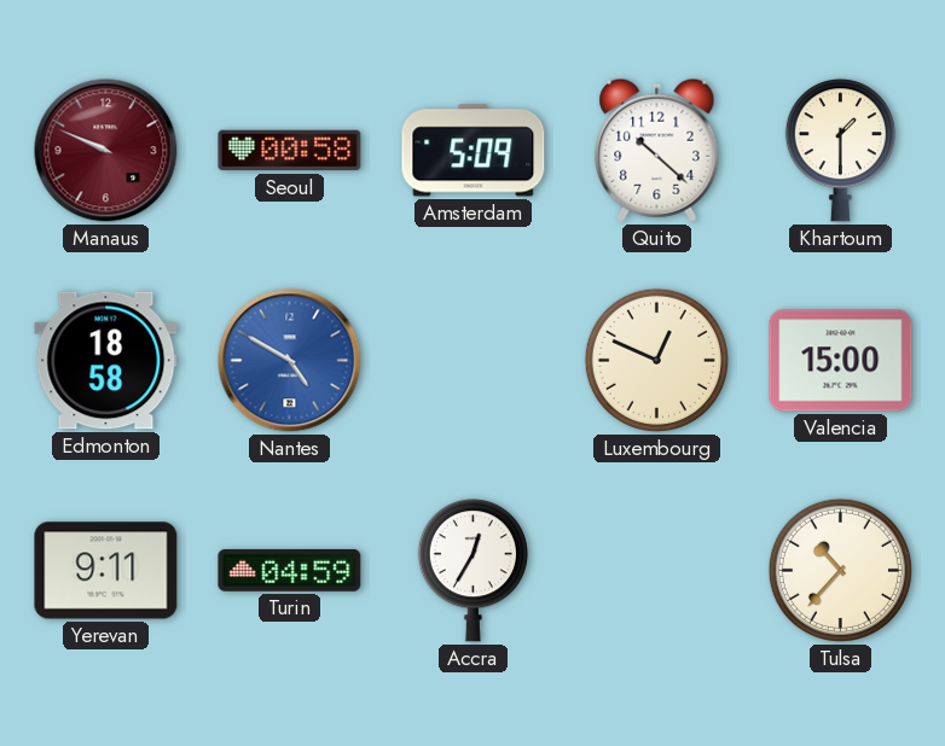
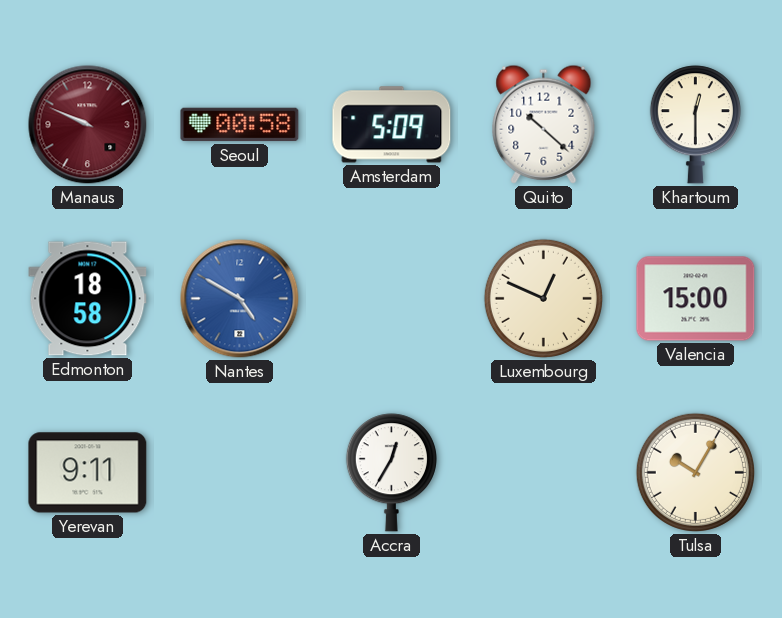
Khartoum: 1:30 -> 12:30 (695, 125)
Turin: 04:59 -> none (290, 570)
Tulsa: 10:37 -> 10:05 (695, 472)
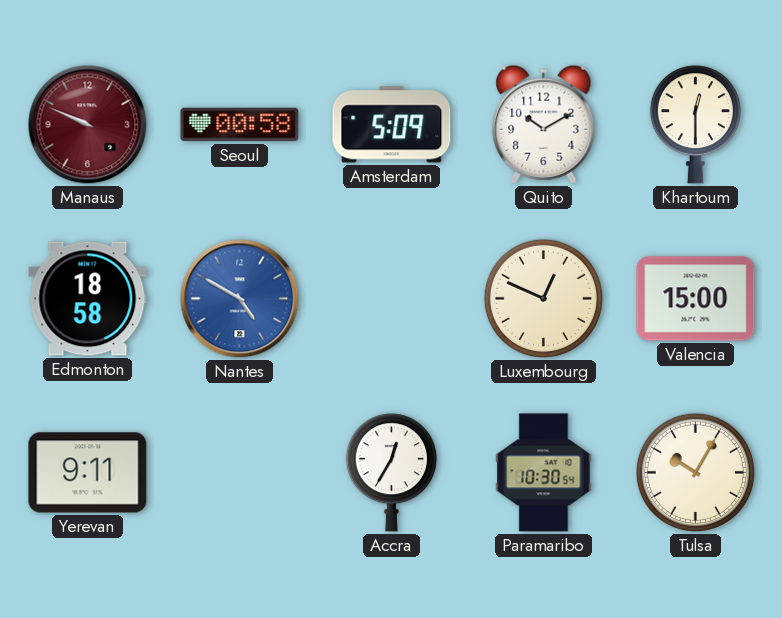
Quito: 10:22 -> 10:10 (544, 124)
Paramaribo: none -> 10:30 (544, 473)
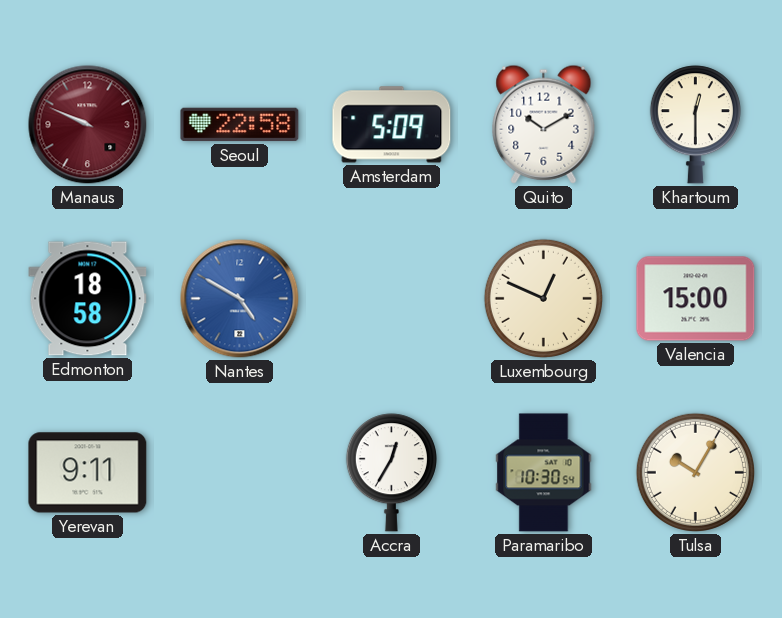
Seoul: 00:58 -> 22:58 (240, 125)
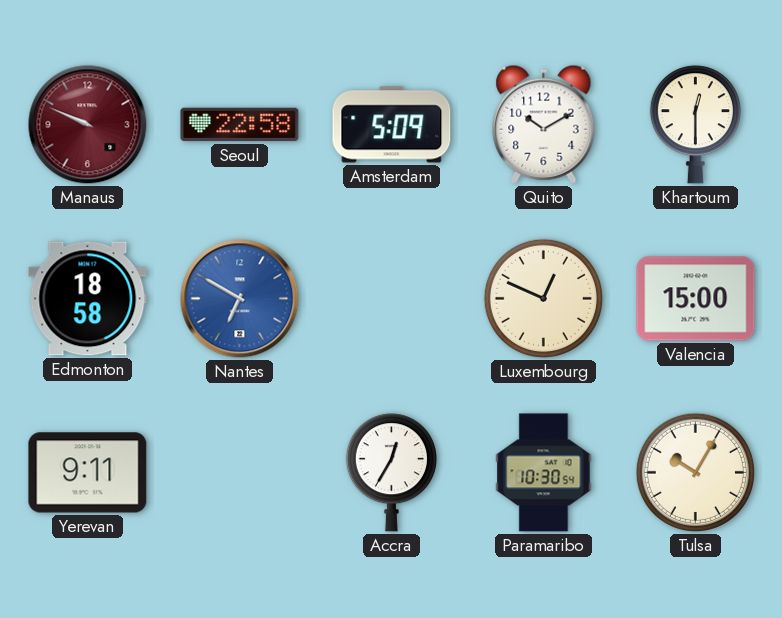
Nantes: 4:50 -> 6:50 (240, 299)
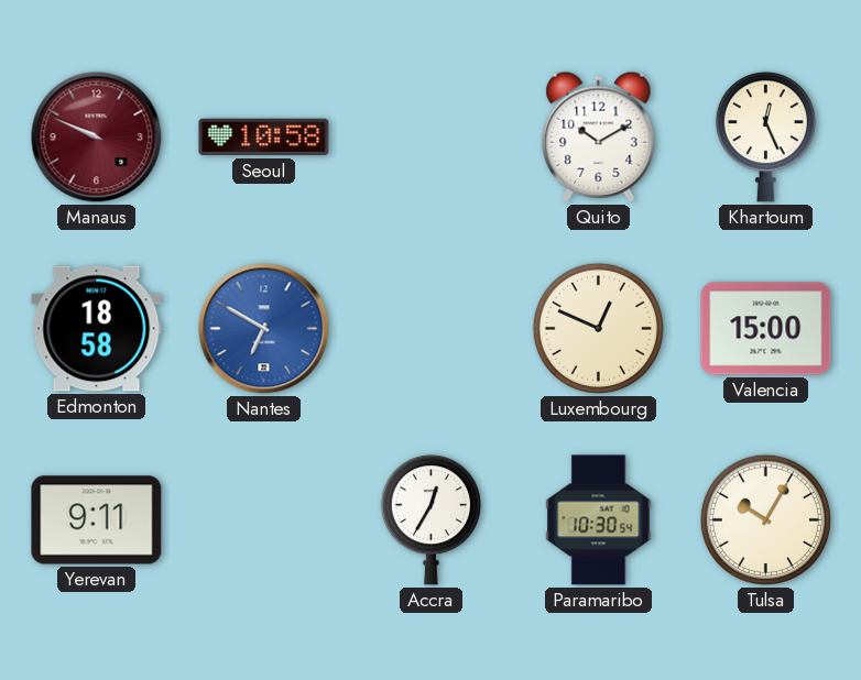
Seoul: 22:58 -> 10:58 (264, 138)
Amsterdam: 5:09 -> none (392, 125)
Khartoum: 12:30 -> 12:26 (765, 138)
